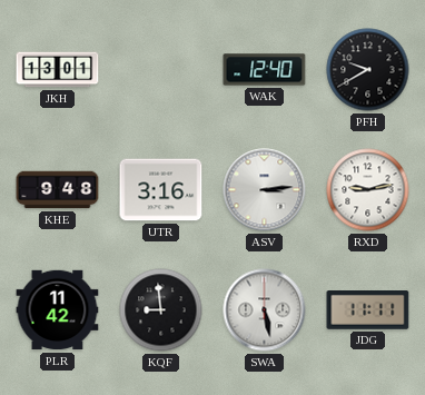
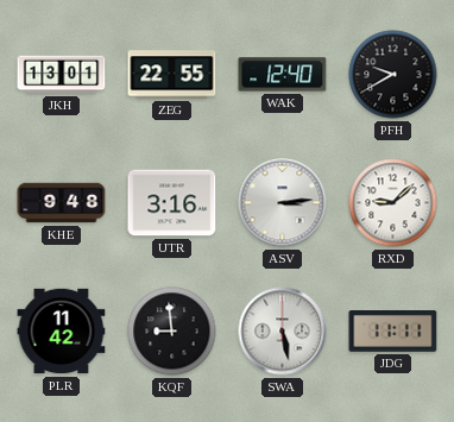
ZEG: none -> 22:55 (172, 75)
RXD: 9:13 -> 9:08 (393, 203)
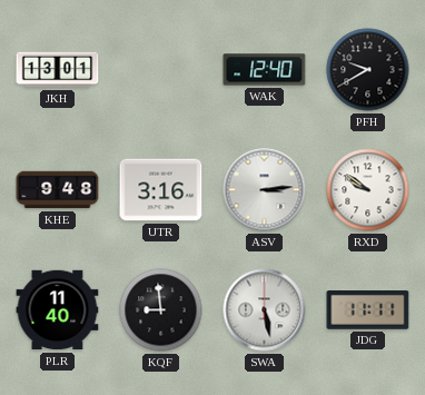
ZEG: 22:55 -> none (172, 75)
RXD: 9:08 -> 9:51 (368, 190)
PLR: 11:42 -> 11:40 (58, 310)
